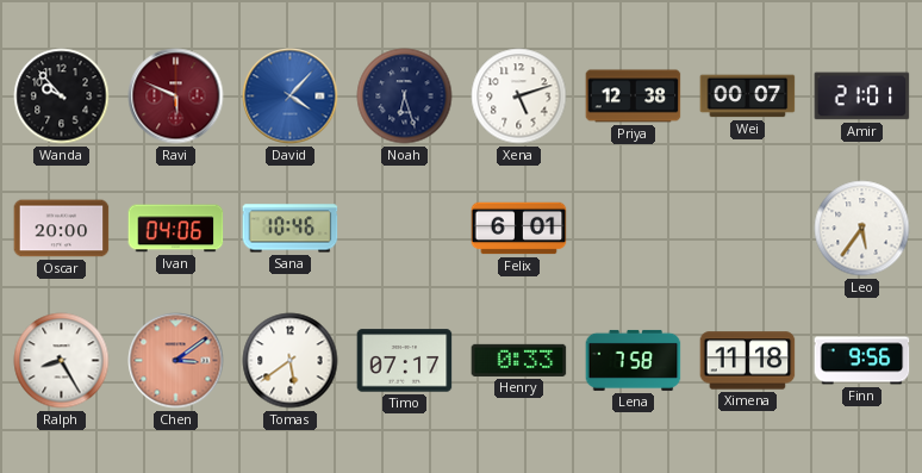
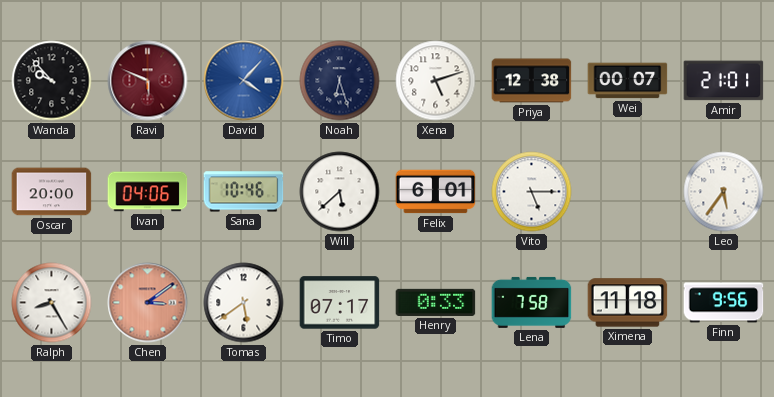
Will: none -> 5:38 (340, 192)
Vito: none -> 5:15 (532, 192)
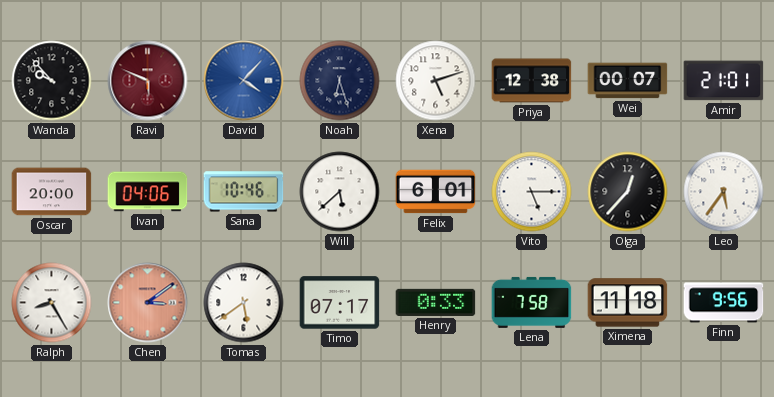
Olga: none -> 12:37 (628, 192)
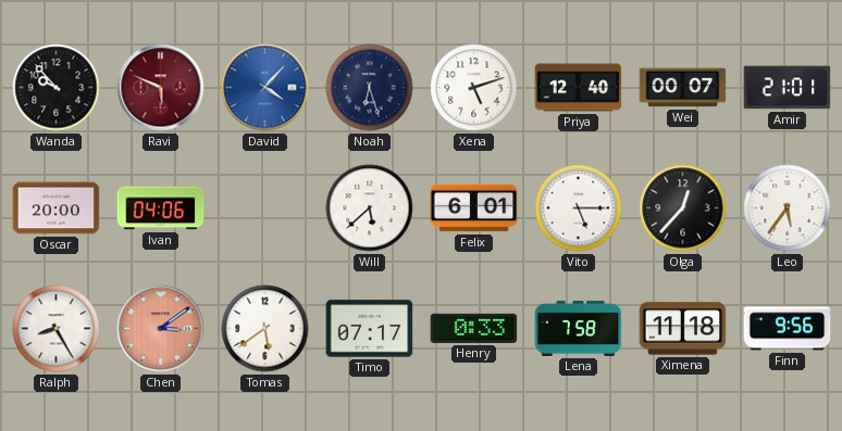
Priya: 12:38 -> 12:40 (579, 88)
Sana: 10:46 -> none (244, 192)
